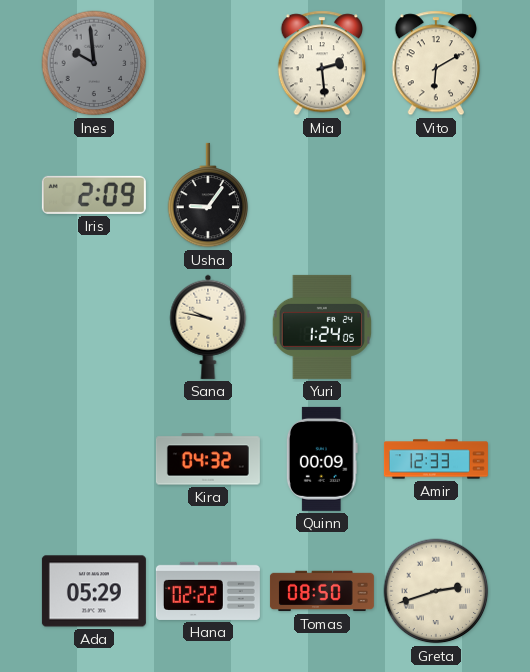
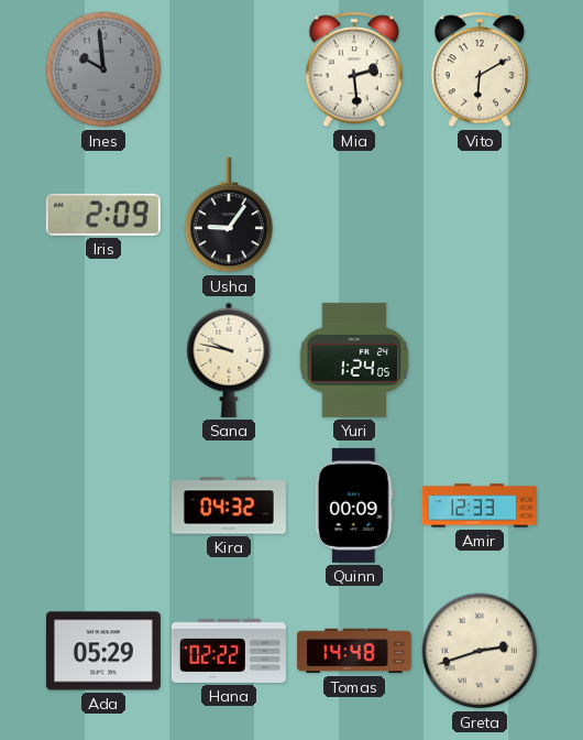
Tomas: 08:50 -> 14:48 (354, 651)
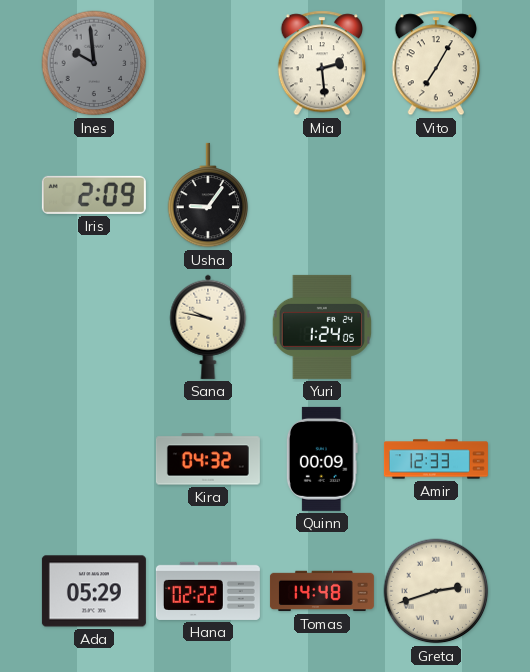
Vito: 6:10 -> 7:05 (435, 63)
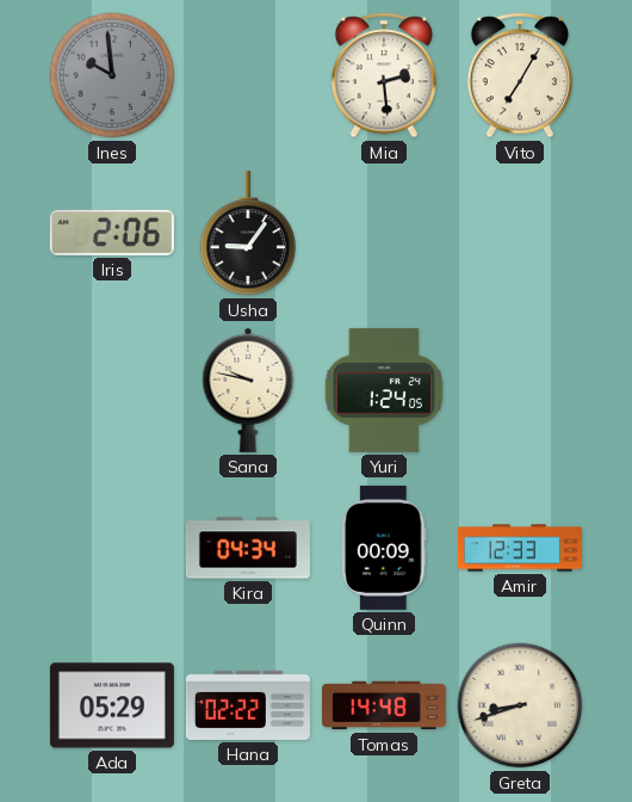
Iris: 2:09 -> 2:06 (112, 233)
Kira: 04:32 -> 04:34 (248, 548)
Greta: 2:42 -> 8:42 (520, 705)
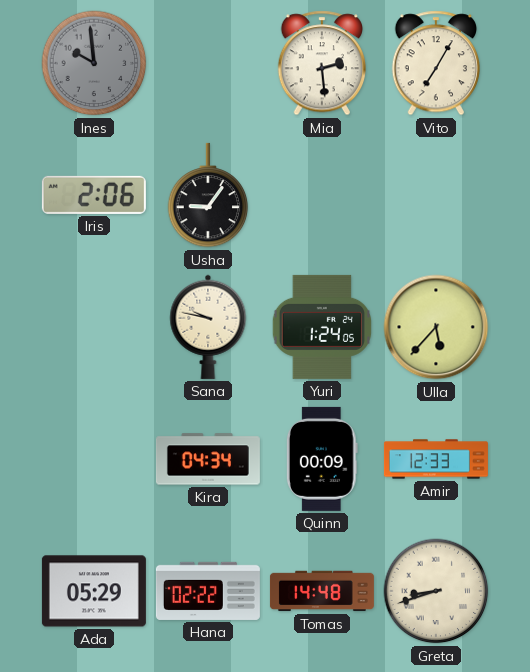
Ulla: none -> 5:37 (436, 327)
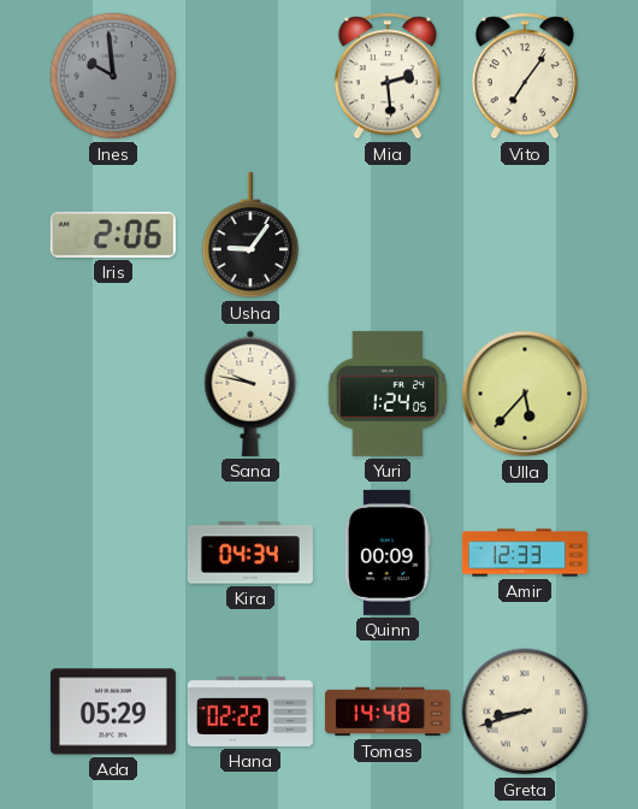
Vito: 7:05 -> 7:06 (524, 76)
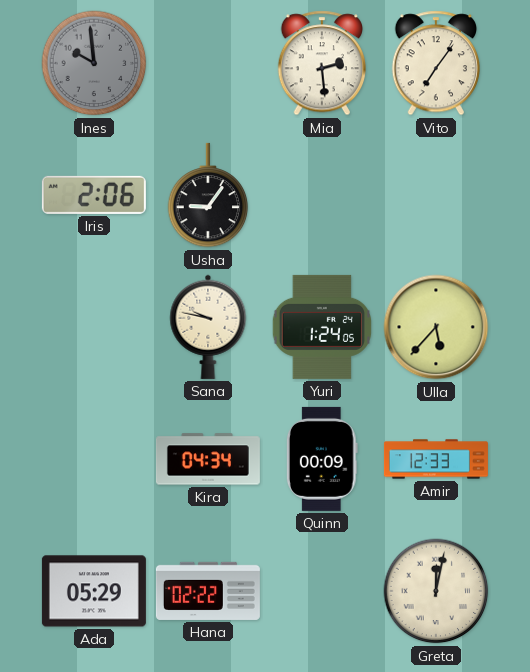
Tomas: 14:48 -> none (388, 711)
Greta: 8:42 -> 12:02 (436, 591)
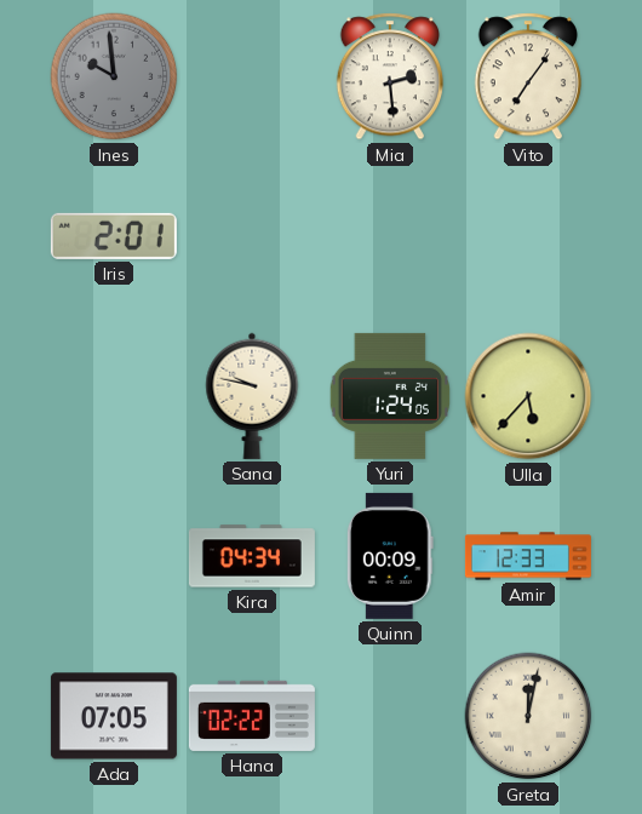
Iris: 2:06 -> 2:01 (114, 236)
Usha: 9:06 -> none (208, 195)
Ada: 05:29 -> 07:05 (114, 716)
